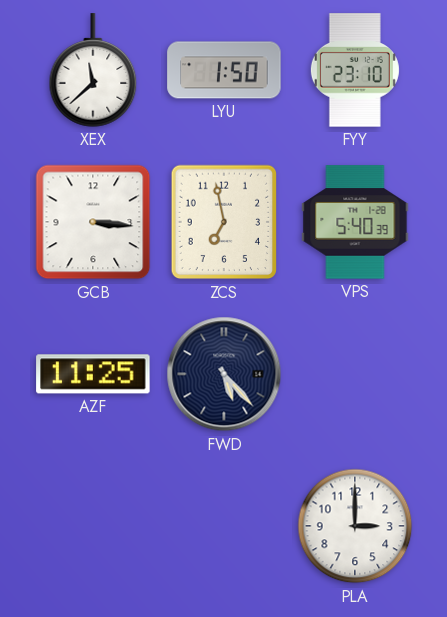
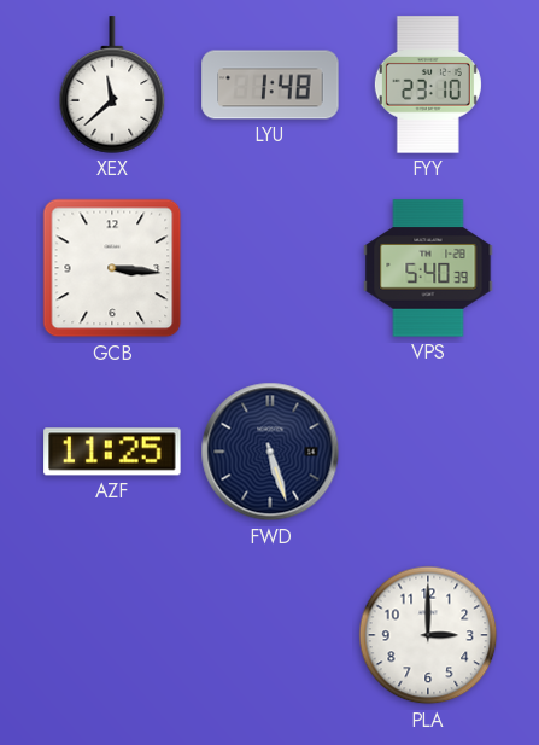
LYU: 1:50 -> 1:48 (270, 85)
ZCS: 6:58 -> none (224, 222)
FWD: 5:23 -> 5:27 (270, 452)
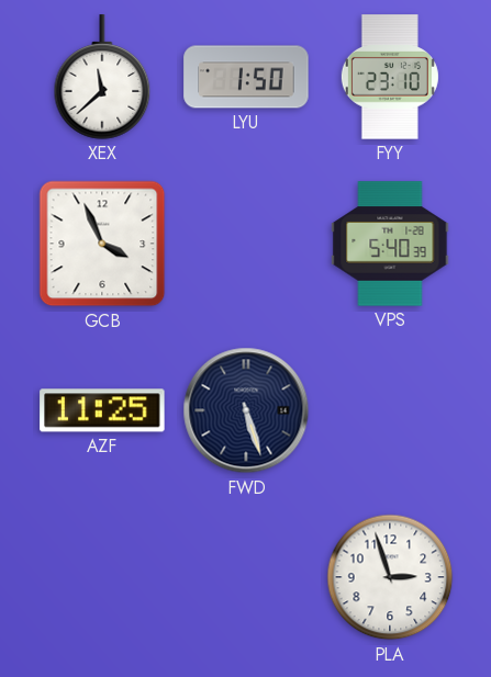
LYU: 1:48 -> 1:50 (246, 77)
GCB: 3:16 -> 3:56 (102, 244)
PLA: 3:00 -> 2:57 (390, 577)
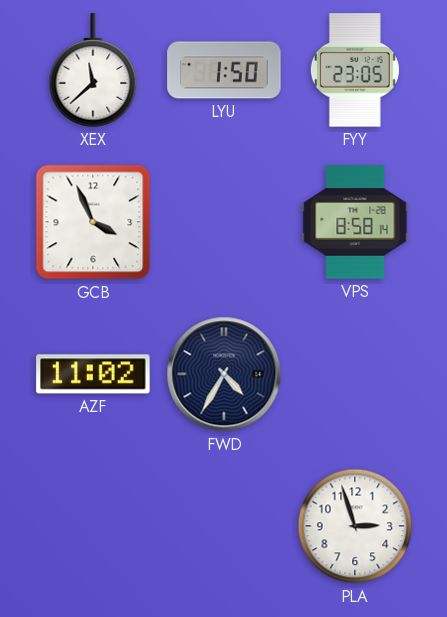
FYY: 23:10 -> 23:05 (355, 70)
VPS: 5:40 -> 8:58 (355, 222)
AZF: 11:25 -> 11:02 (93, 374)
FWD: 5:27 -> 4:35 (224, 374)
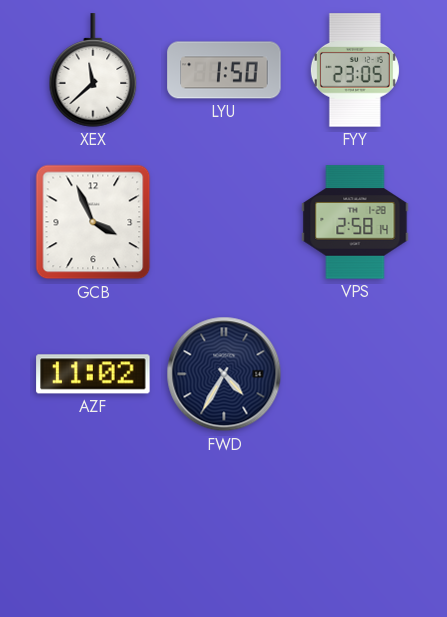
VPS: 8:58 -> 2:58 (355, 222)
PLA: 2:57 -> none (355, 526)
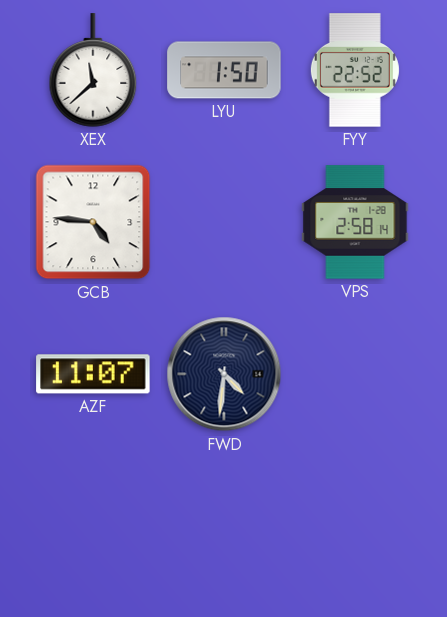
FYY: 23:05 -> 22:52 (355, 70)
GCB: 3:56 -> 4:46 (93, 222)
AZF: 11:02 -> 11:07 (93, 374)
FWD: 4:35 -> 4:31 (224, 374)
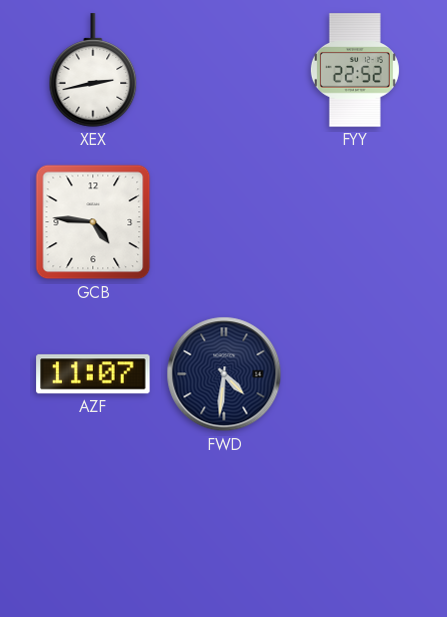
XEX: 11:38 -> 2:43 (93, 70)
LYU: 1:50 -> none (224, 70)
VPS: 2:58 -> none (355, 222)
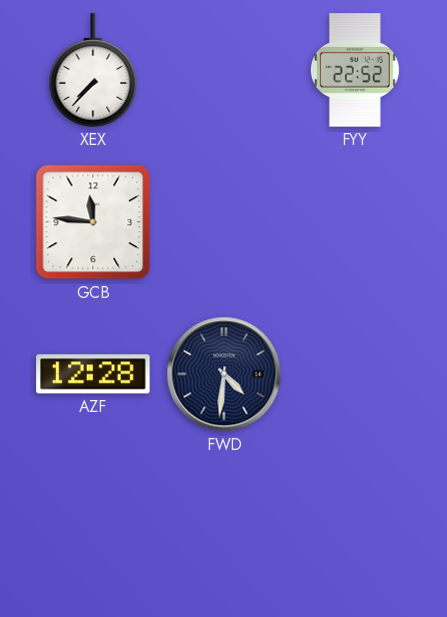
XEX: 2:43 -> 7:37 (93, 70)
GCB: 4:46 -> 11:46 (93, 222)
AZF: 11:07 -> 12:28 (93, 374)
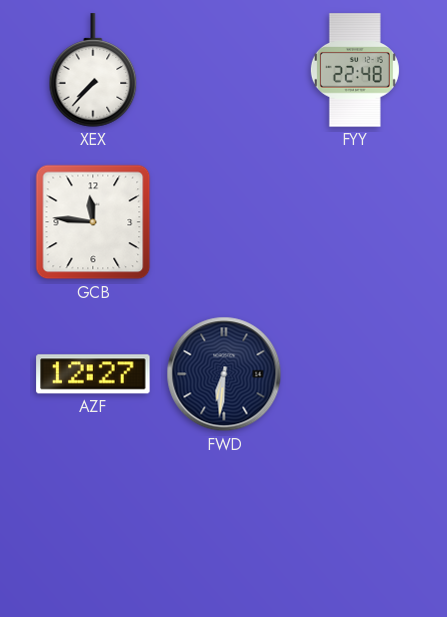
FYY: 22:52 -> 22:48 (355, 70)
AZF: 12:28 -> 12:27 (93, 374)
FWD: 4:31 -> 6:31 (224, 374)
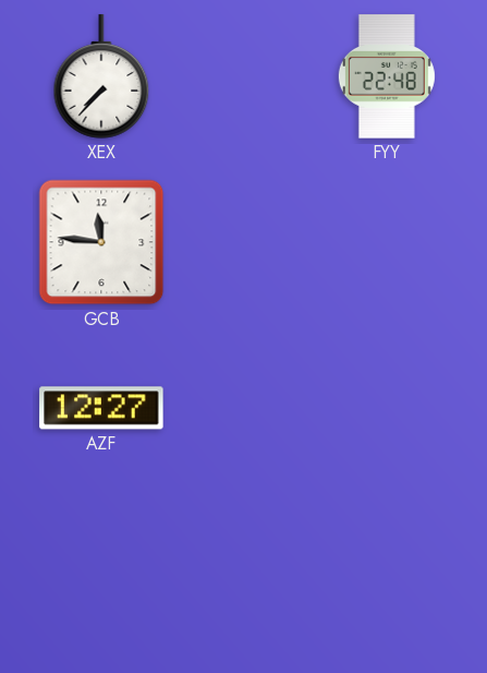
FWD: 6:31 -> none (224, 374)
